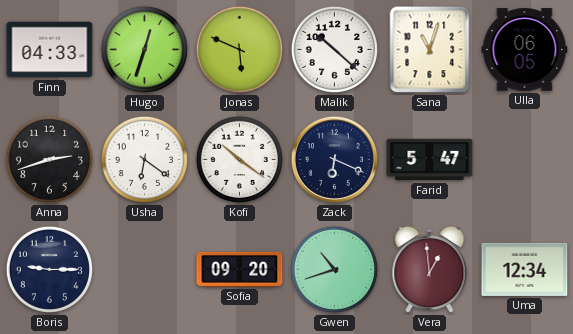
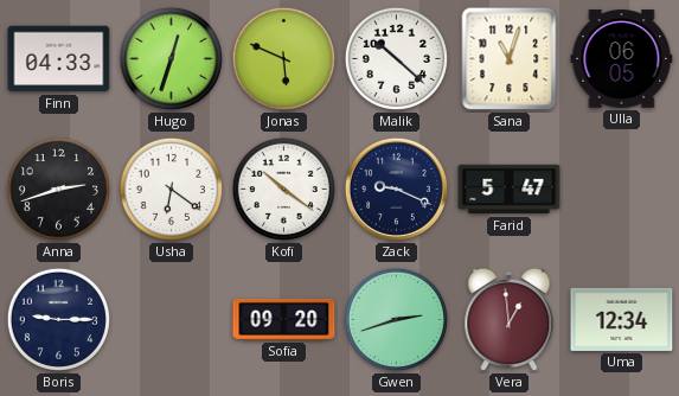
Zack: 6:19 -> 9:19 (396, 189)
Gwen: 10:42 -> 2:42 (396, 319)
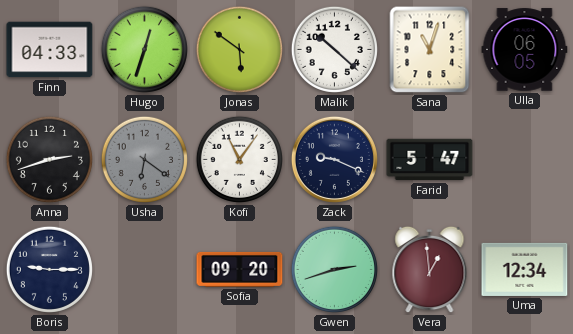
Jonas: 5:49 -> 5:51 (239, 49)
Usha dial: white -> grey (144, 159)
Kofi: 10:21 -> 11:06 (239, 159)
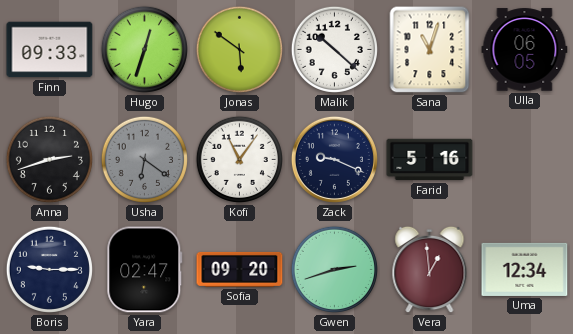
Finn: 04:33 -> 09:33 (50, 50)
Farid: 5:47 -> 5:16 (430, 160)
Yara: none -> 02:47 (145, 270)
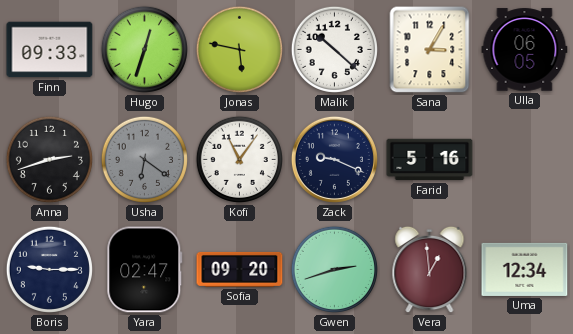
Jonas: 5:51 -> 5:47 (239, 49)
Sana: 11:03 -> 3:05 (430, 50)
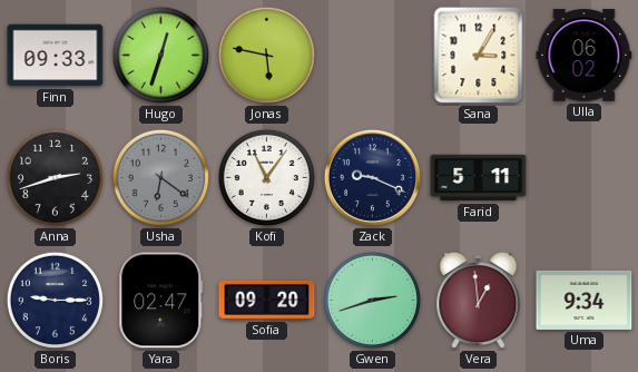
Malik: 10:22 -> none (334, 49)
Ulla: 06:05 -> 06:02 (585, 56)
Farid: 5:16 -> 5:11 (479, 178)
Uma: 12:34 -> 9:34 (585, 300)
